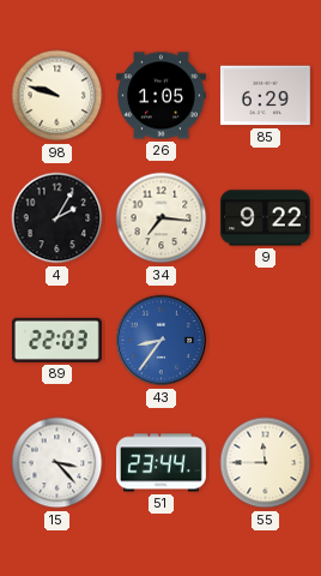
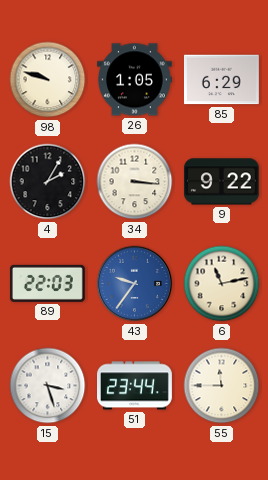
34: 7:16 -> 3:16 (135, 182)
43: 8:36 -> 9:36 (135, 284)
6: none -> 11:13 (222, 284)
15: 3:23 -> 3:27 (48, 386)
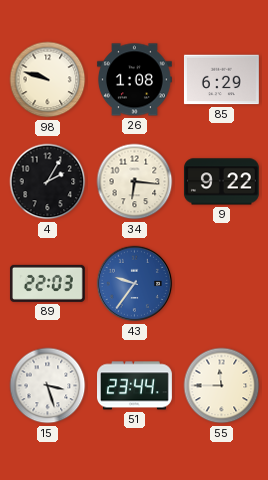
26: 1:05 -> 1:08 (134, 80)
34: 3:16 -> 6:16 (135, 182)
6: 11:13 -> none (222, 284)
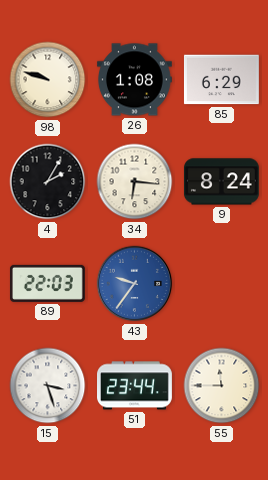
9: 9:22 -> 8:24 (221, 182)
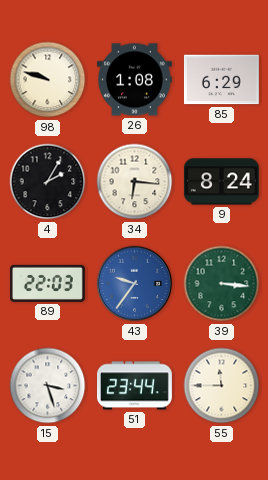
39: none -> 3:16 (222, 284)
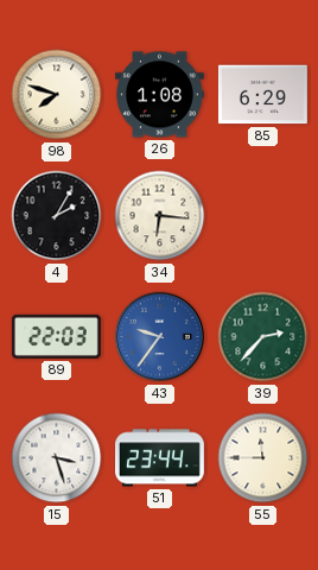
98: 9:48 -> 7:48 (57, 95)
9: 8:24 -> none (221, 182)
39: 3:16 -> 2:37 (263, 337)
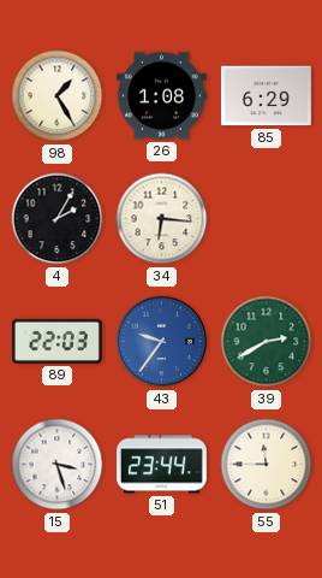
98: 7:48 -> 1:25 (58, 96)
39: 2:37 -> 2:40 (267, 342)
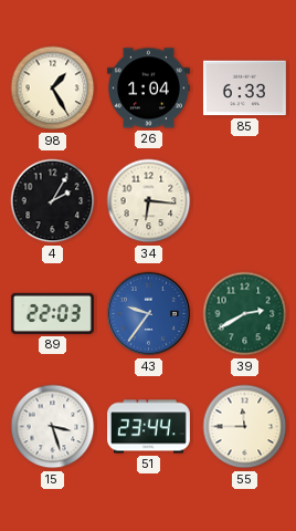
26: 1:08 -> 1:04 (148, 88)
85: 6:29 -> 6:33 (244, 88)
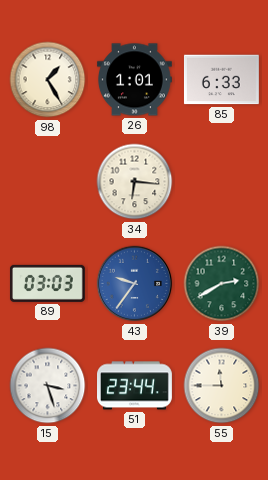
26: 1:04 -> 1:01 (134, 80)
4: 2:05 -> none (53, 201)
89: 22:03 -> 03:03 (47, 283)
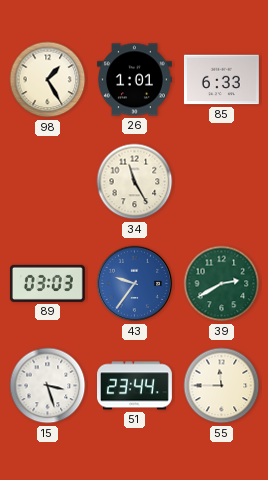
34: 6:16 -> 11:25 (135, 182)
